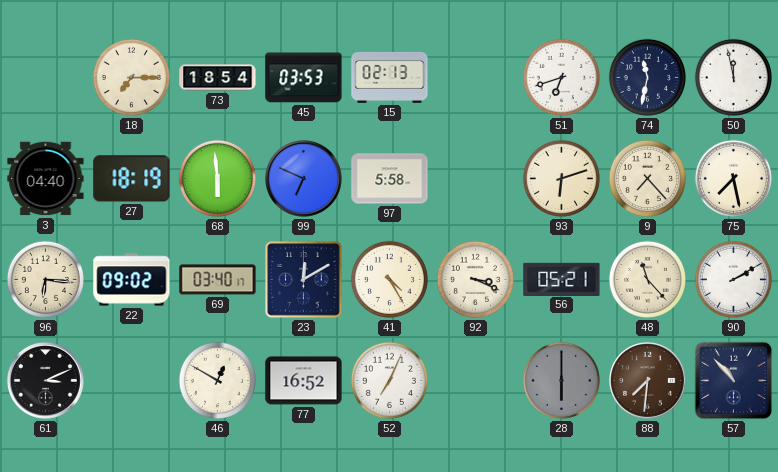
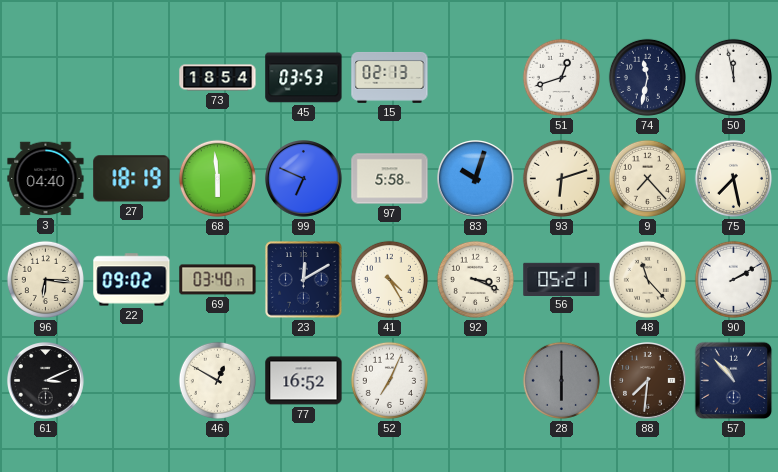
18: 7:15 -> none (131, 77)
51: 6:42 -> 12:42 (561, 77)
83: none -> 10:03 (476, 179)
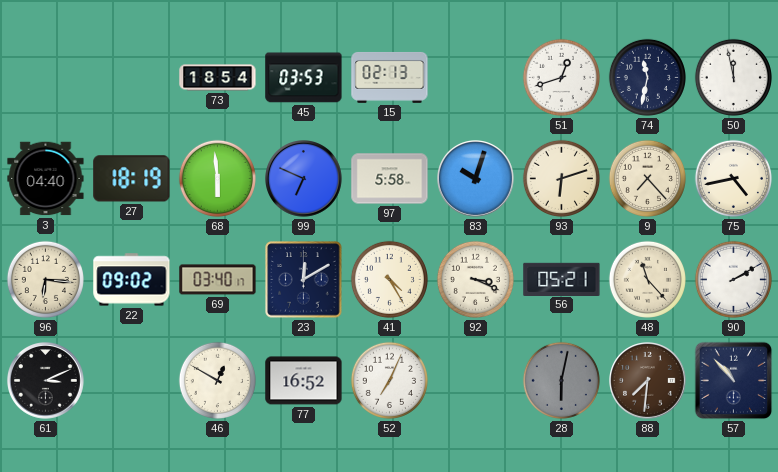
75: 7:28 -> 4:43 (733, 178)
28: 6:00 -> 6:02 (561, 380)
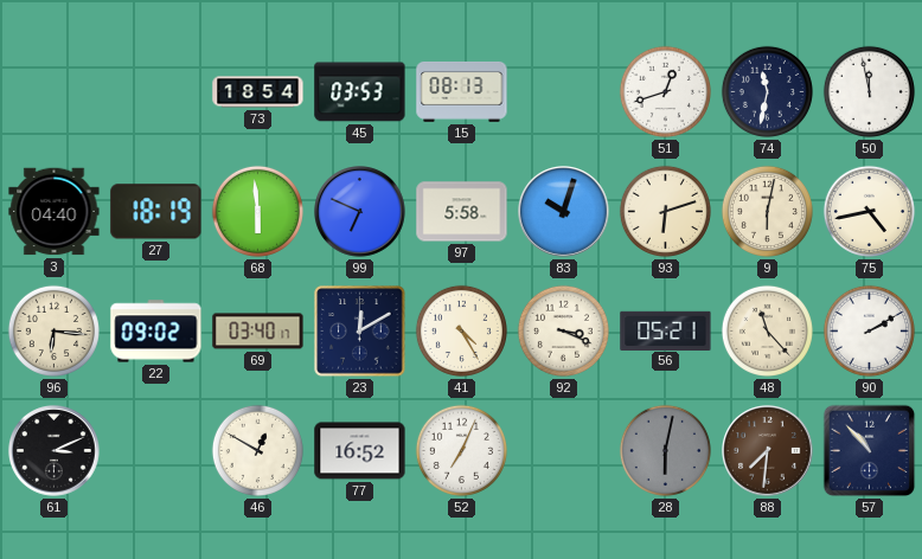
15: 02:13 -> 08:13 (462, 91)
9: 7:23 -> 6:02 (767, 211)
